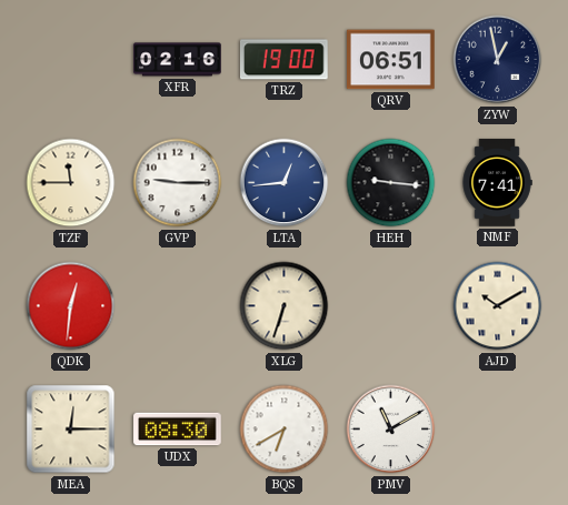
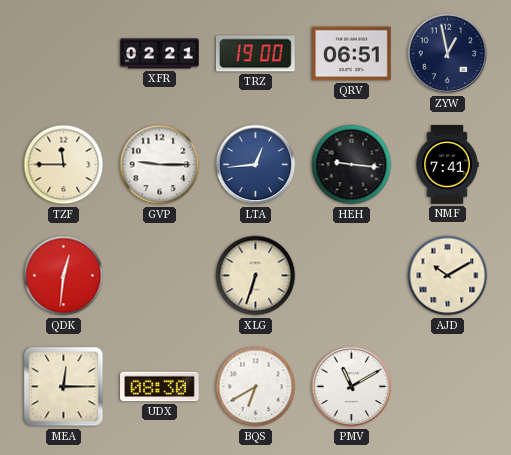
XFR: 02:16 -> 02:21 (160, 54)
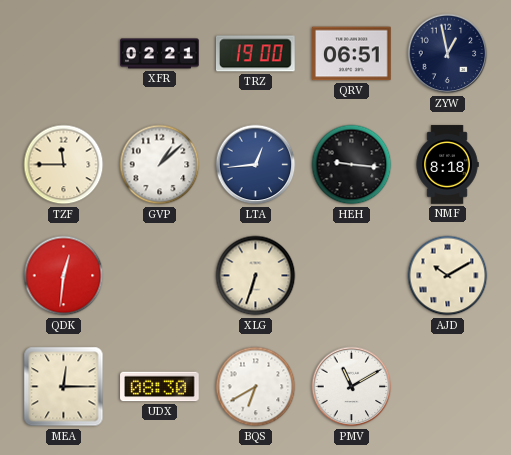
GVP: 9:15 -> 1:08 (160, 165)
NMF: 7:41 -> 8:18 (447, 165)
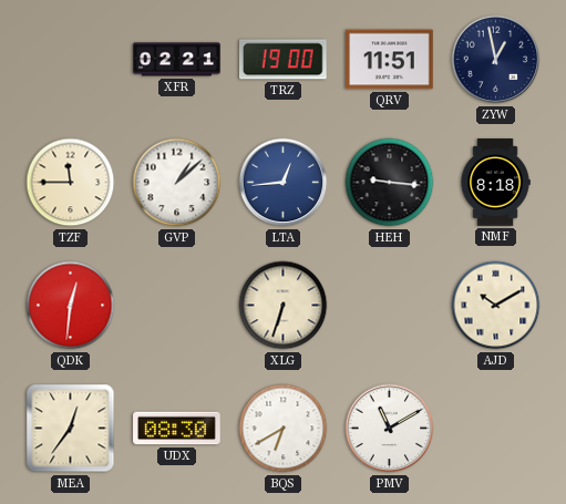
QRV: 06:51 -> 11:51 (390, 60)
MEA: 12:15 -> 12:36 (71, 429)
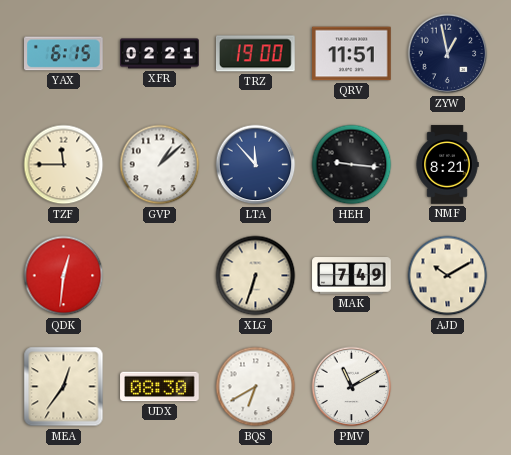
YAX: none -> 6:15 (64, 54)
LTA: 12:44 -> 11:53 (256, 165)
NMF: 8:18 -> 8:21 (447, 165)
MAK: none -> 7:49 (352, 276)
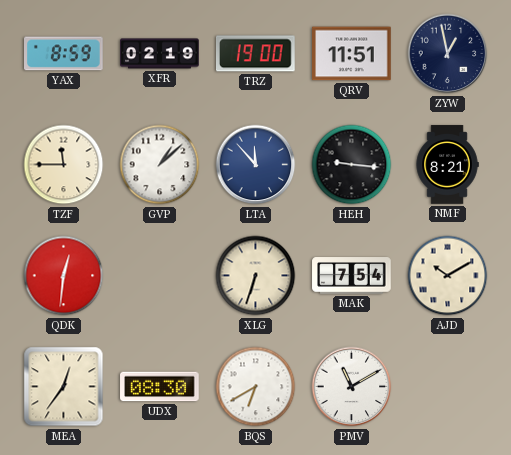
YAX: 6:15 -> 8:59 (64, 54)
XFR: 02:21 -> 02:19 (160, 54)
MAK: 7:49 -> 7:54 (352, 276)
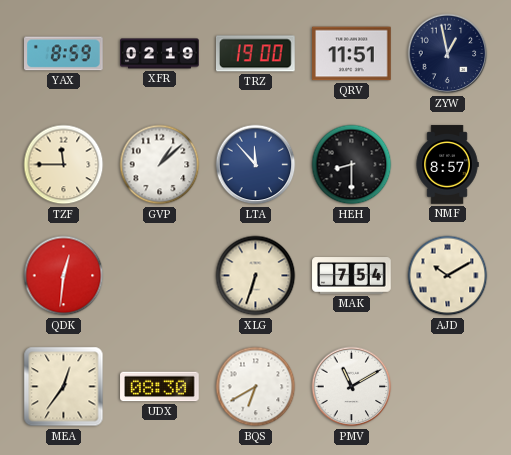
HEH: 9:16 -> 8:30 (352, 165)
NMF: 8:21 -> 8:57 (447, 165)
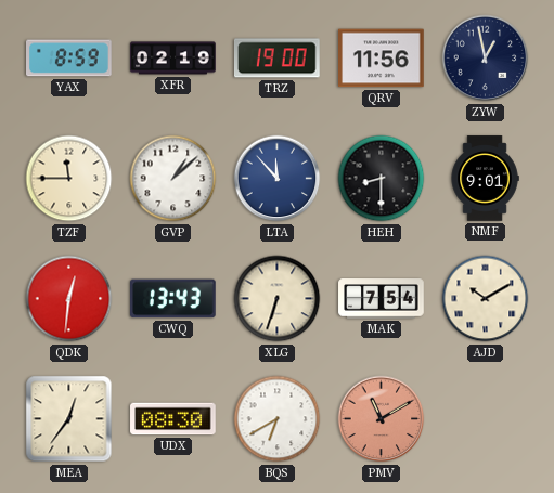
QRV: 11:51 -> 11:56 (382, 59)
NMF: 8:57 -> 9:01 (485, 179)
CWQ: none -> 13:43 (173, 299)
PMV dial: white -> salmon (382, 419)
